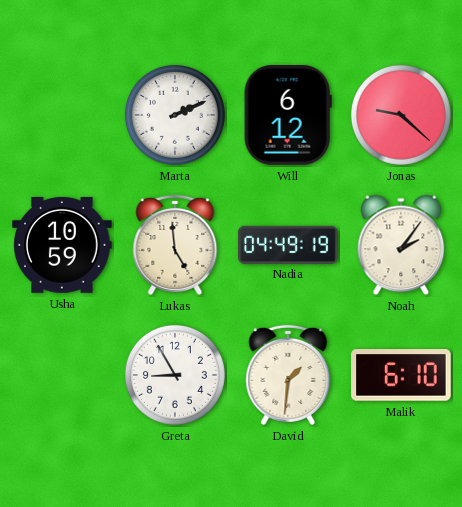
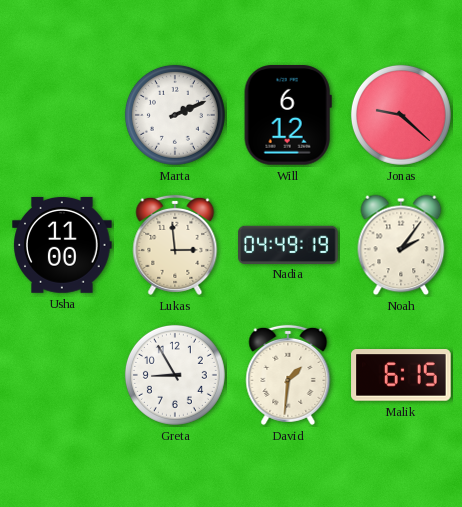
Usha: 10:59 -> 11:00 (62, 245)
Lukas: 4:59 -> 2:59 (175, 245)
Malik: 6:10 -> 6:15 (401, 375)
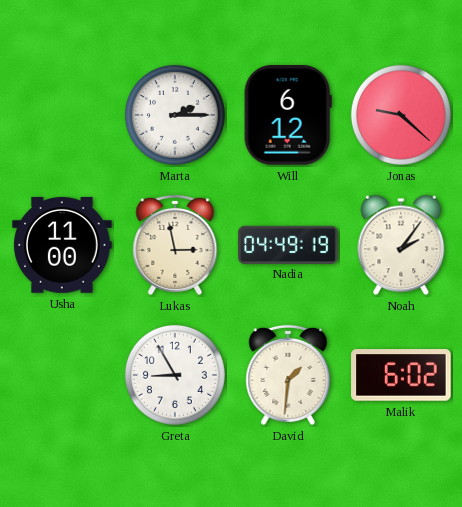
Marta: 2:11 -> 2:15 (175, 115)
Lukas: 2:59 -> 2:58 (175, 245)
Malik: 6:15 -> 6:02 (401, 375)
